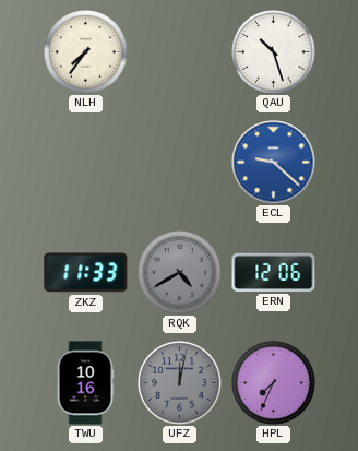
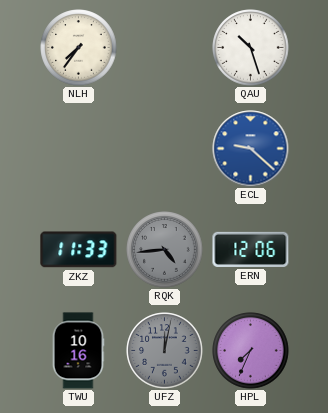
RQK: 4:40 -> 4:44 (165, 250)
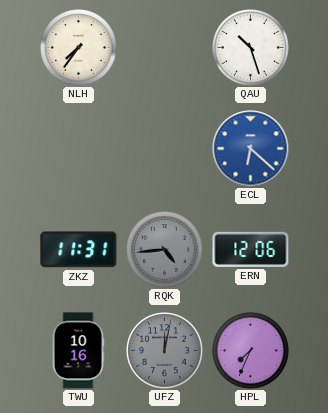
ECL: 9:22 -> 6:22 (251, 149)
ZKZ: 11:33 -> 11:31 (79, 250)
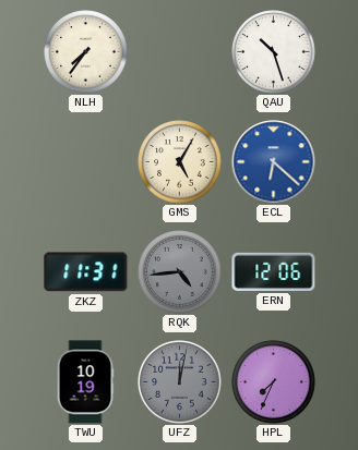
GMS: none -> 5:05 (180, 162)
TWU: 10:16 -> 10:19 (85, 382)
